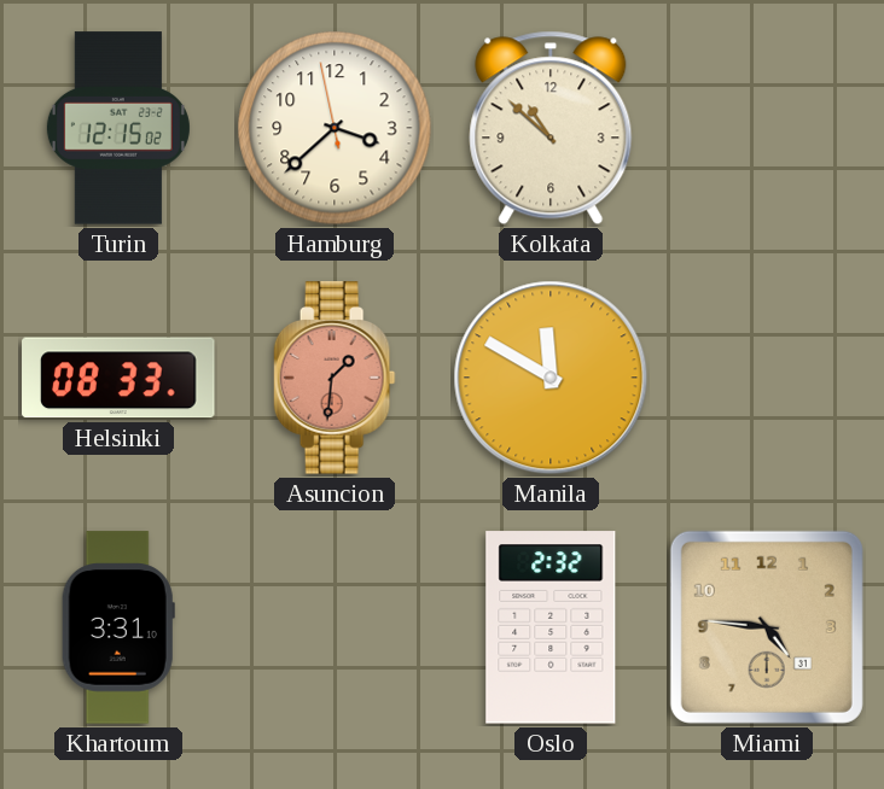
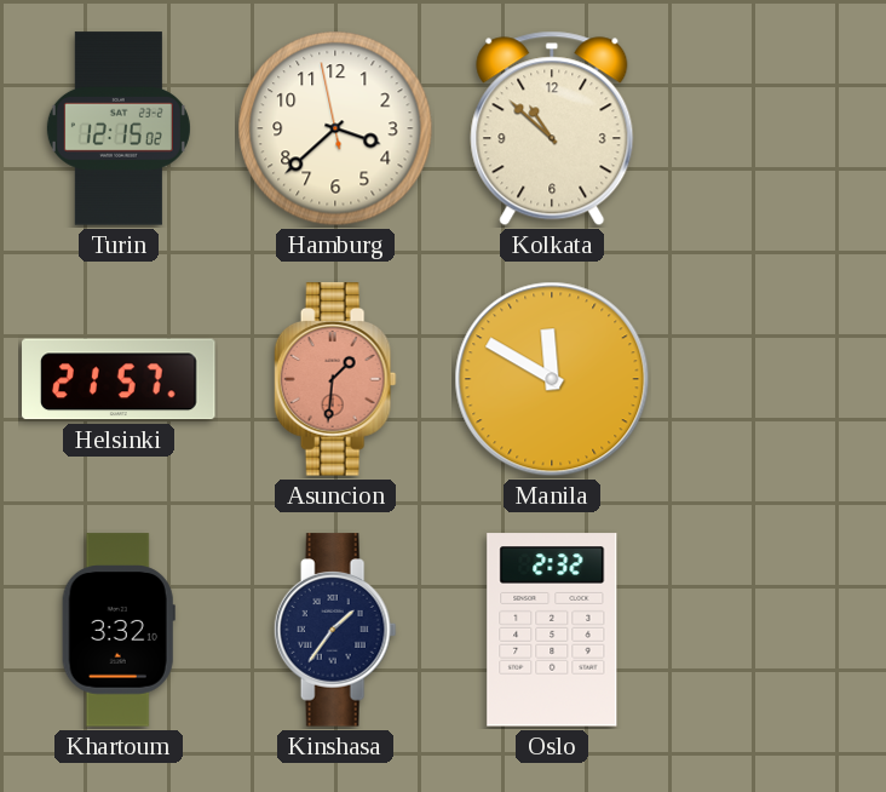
Helsinki: 08:33 -> 21:57 (119, 379)
Khartoum: 3:31 -> 3:32 (119, 630)
Kinshasa: none -> 1:36 (335, 630)
Miami: 4:46 -> none (767, 627)
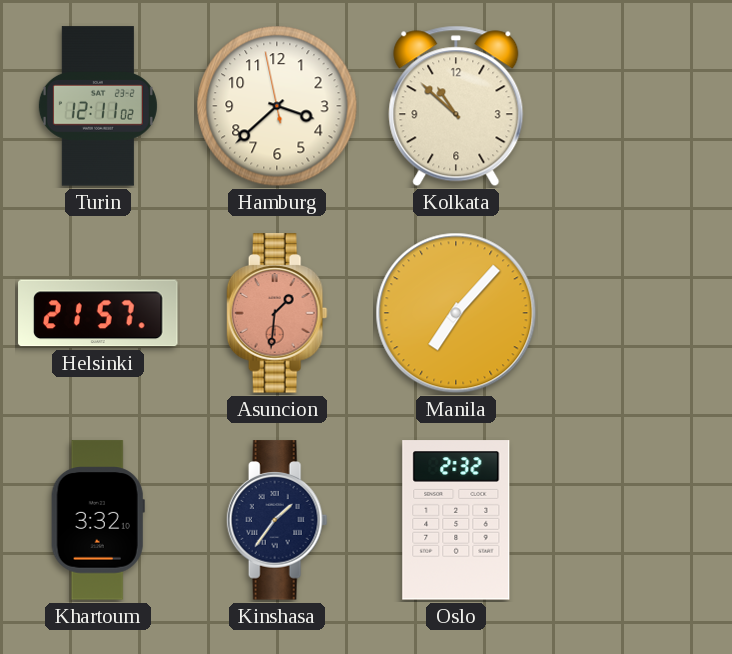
Turin: 12:15 -> 12:11 (98, 106)
Manila: 11:50 -> 7:07 (456, 313)
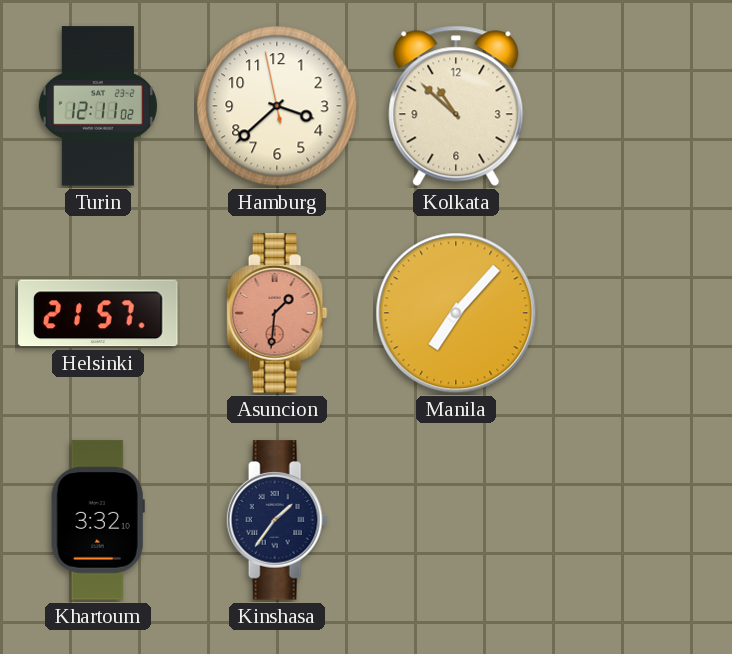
Oslo: 2:32 -> none (456, 520)
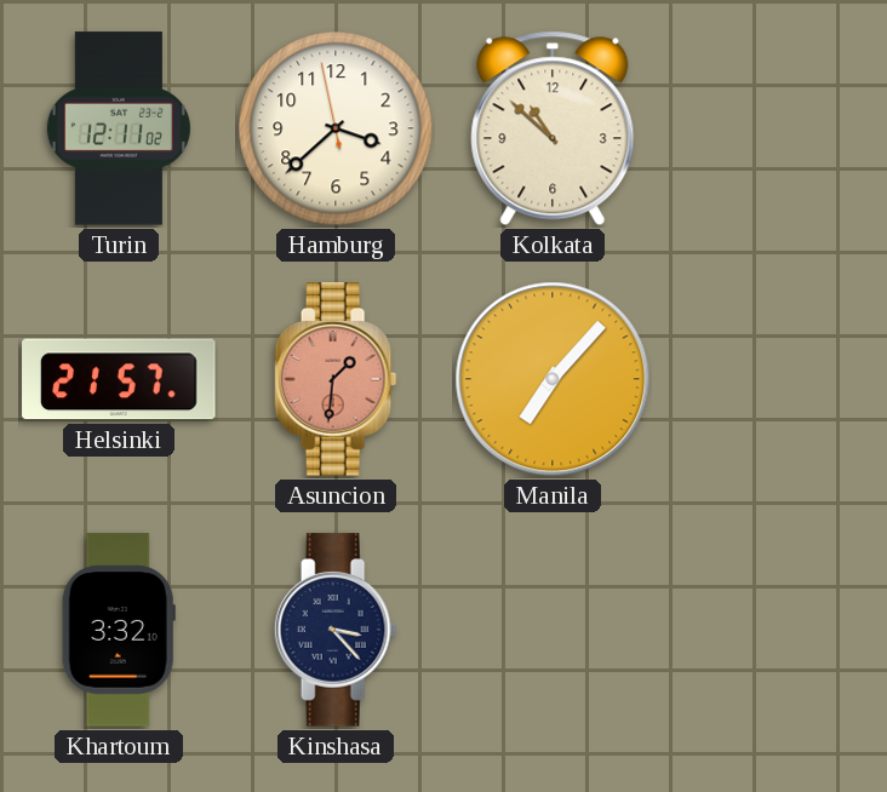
Kinshasa: 1:36 -> 3:23 (336, 630)
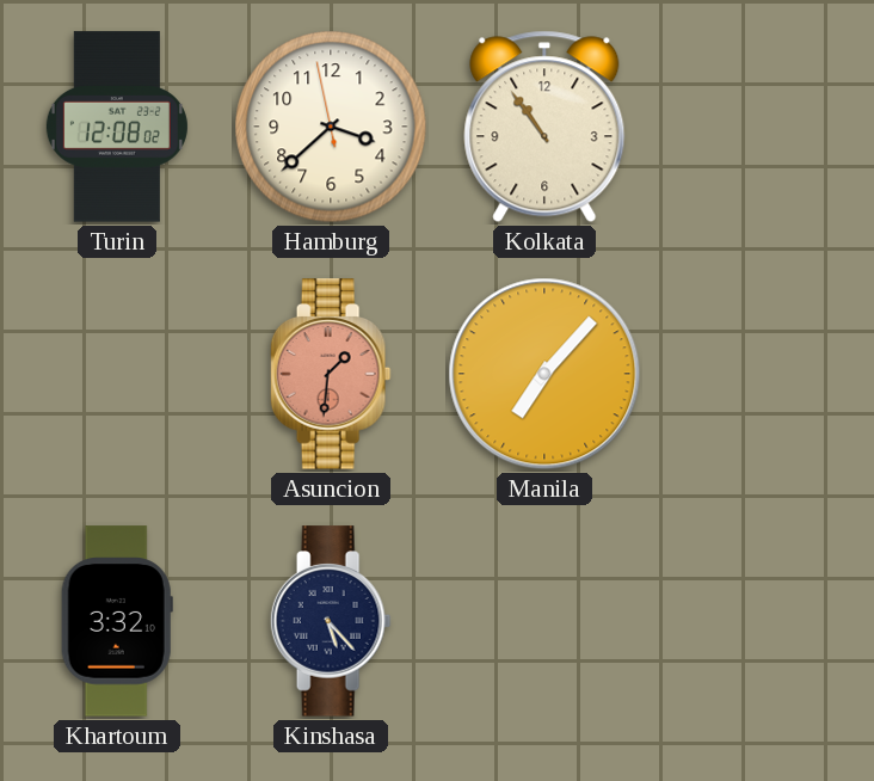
Turin: 12:11 -> 12:08 (117, 127)
Kolkata: 10:52 -> 10:54 (544, 127)
Helsinki: 21:57 -> none (119, 379)
Kinshasa: 3:23 -> 5:23 (331, 621)
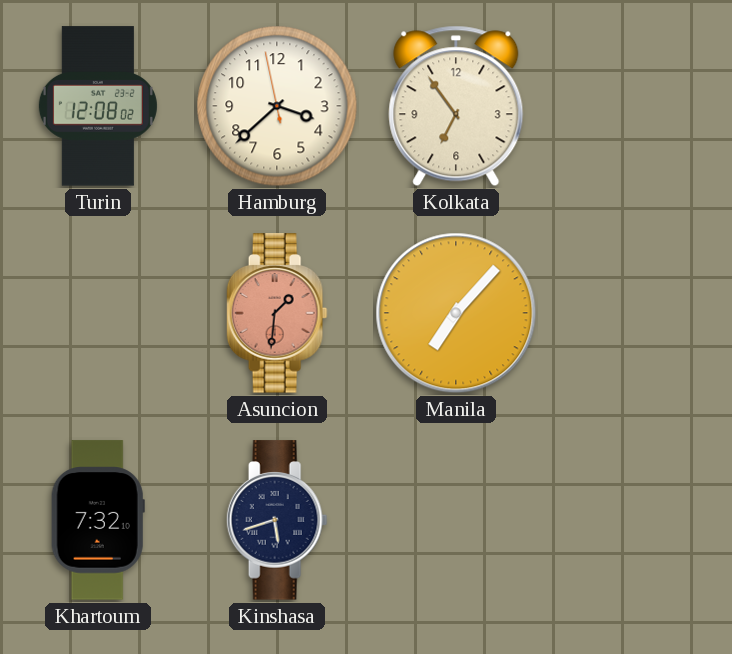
Kolkata: 10:54 -> 6:54 (456, 106)
Khartoum: 3:32 -> 7:32 (98, 520)
Kinshasa: 5:23 -> 5:42 (277, 520)
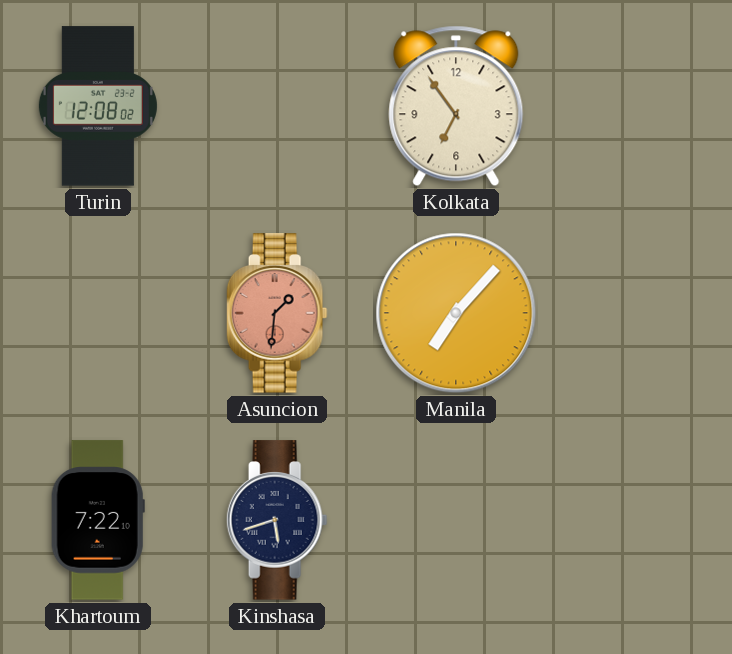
Hamburg: 3:37 -> none (277, 106)
Khartoum: 7:32 -> 7:22 (98, 520)
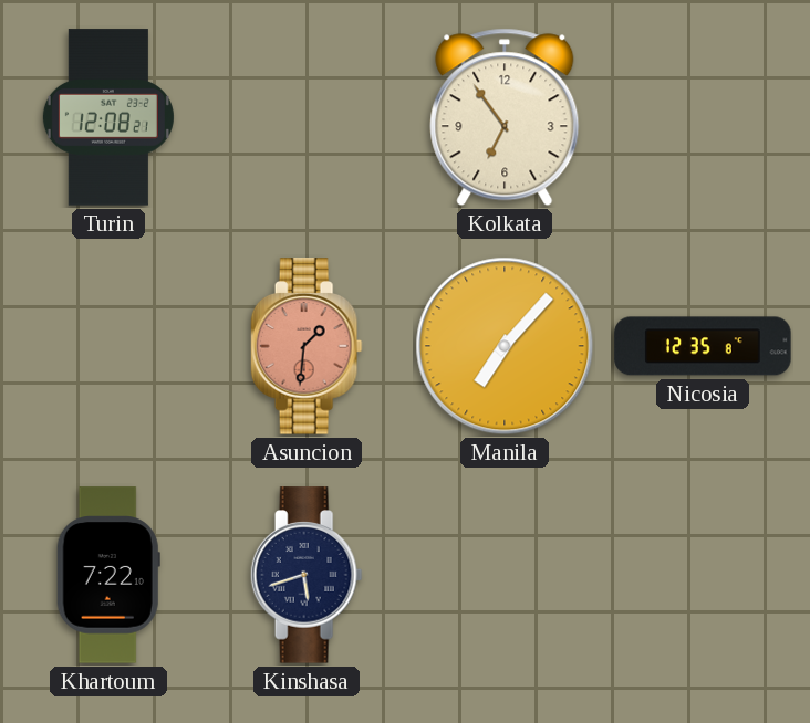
Turin: 12:08:02 -> 12:08:21 (108, 117)
Nicosia: none -> 12:35 (703, 346)
